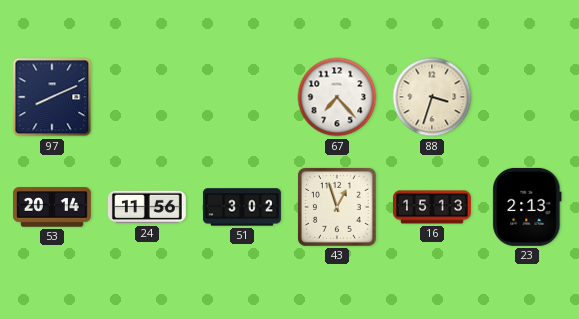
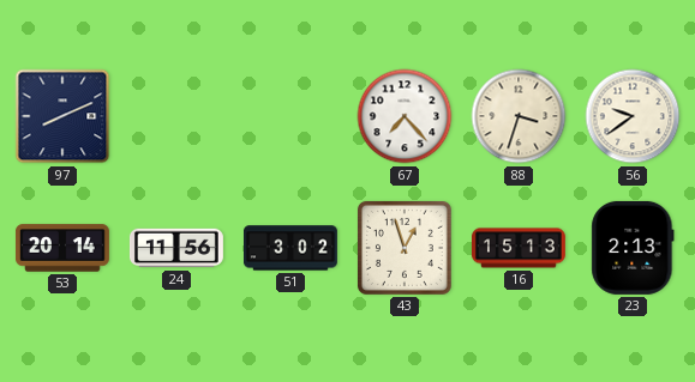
56: none -> 9:39 (633, 116)
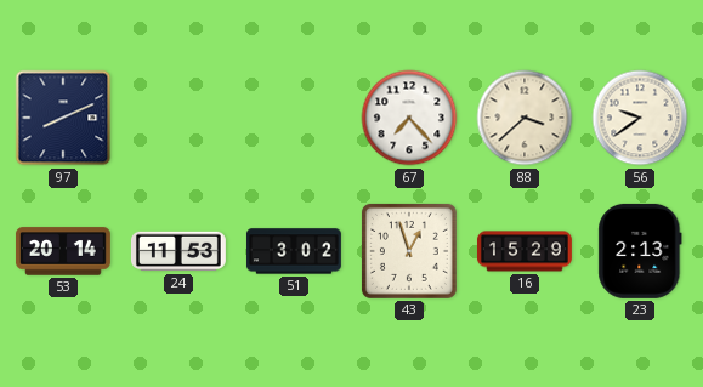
88: 3:33 -> 3:38 (525, 118)
24: 11:56 -> 11:53 (178, 251)
16: 15:13 -> 15:29 (525, 251)
